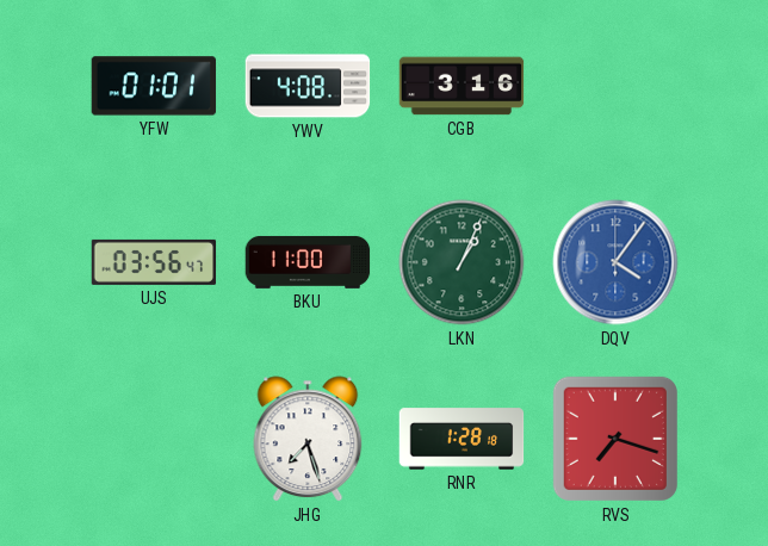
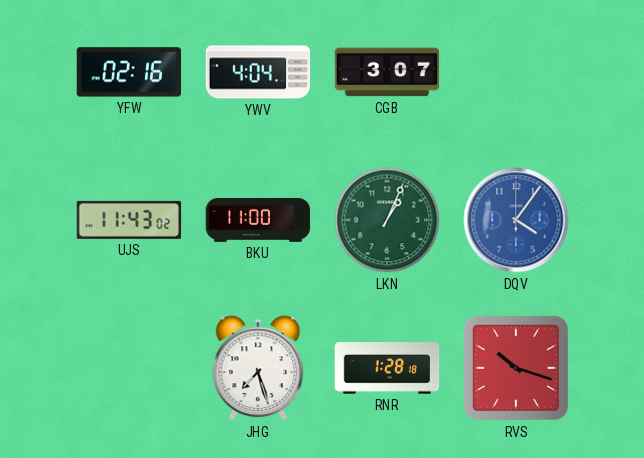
YFW: 01:01 -> 02:16 (129, 72)
YWV: 4:08 -> 4:04 (258, 72)
CGB: 3:16 -> 3:07 (387, 72)
UJS: 03:56 -> 11:43 (129, 220)
RVS: 7:18 -> 10:18 (516, 368)
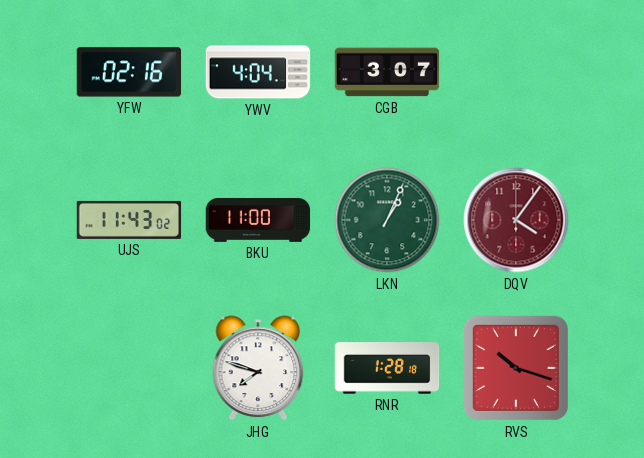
DQV dial: blue -> burgundy (516, 220)
JHG: 7:27 -> 7:48 (258, 368)
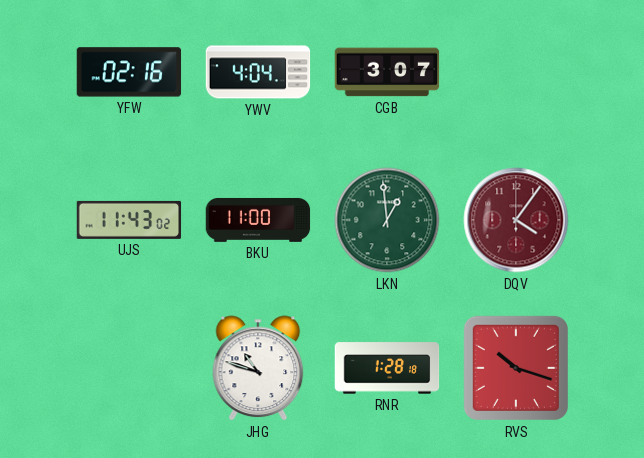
LKN: 1:04 -> 12:59 (387, 220)
JHG: 7:48 -> 10:48 (258, 368)
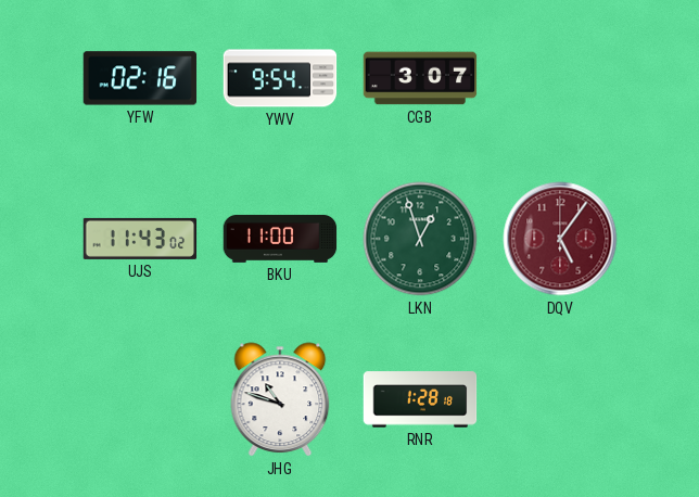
YWV: 4:04 -> 9:54 (280, 78)
LKN: 12:59 -> 12:57 (420, 239)
DQV: 4:06 -> 5:06 (560, 239)
RVS: 10:18 -> none (516, 368)
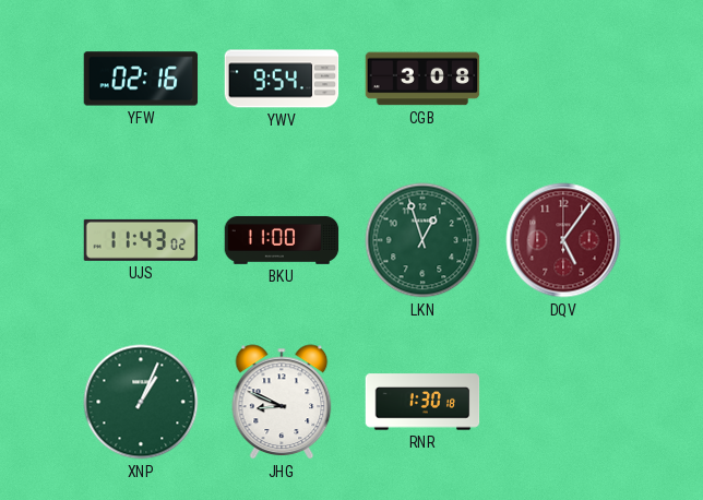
CGB: 3:07 -> 3:08 (422, 79)
XNP: none -> 1:04 (141, 402)
JHG: 10:48 -> 8:49 (282, 402)
RNR: 1:28 -> 1:30 (422, 402)
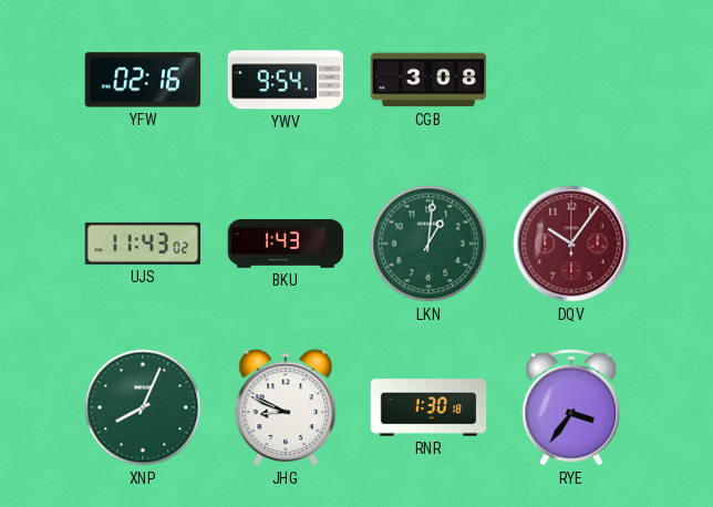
BKU: 11:00 -> 1:43 (286, 244)
LKN: 12:57 -> 1:01 (428, 244)
DQV: 5:06 -> 10:06 (571, 244)
XNP: 1:04 -> 8:04 (143, 407)
RYE: none -> 3:36 (571, 407)
